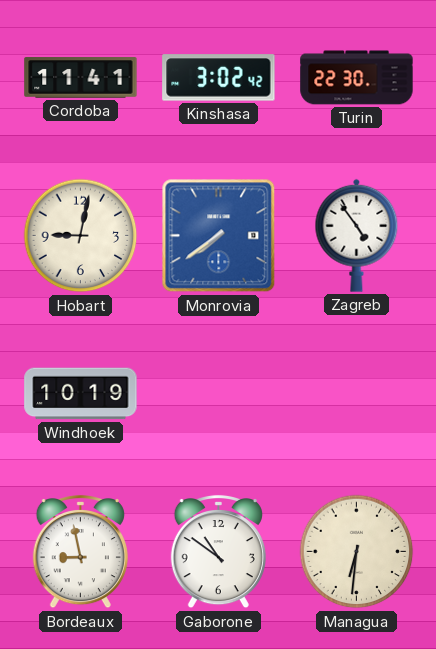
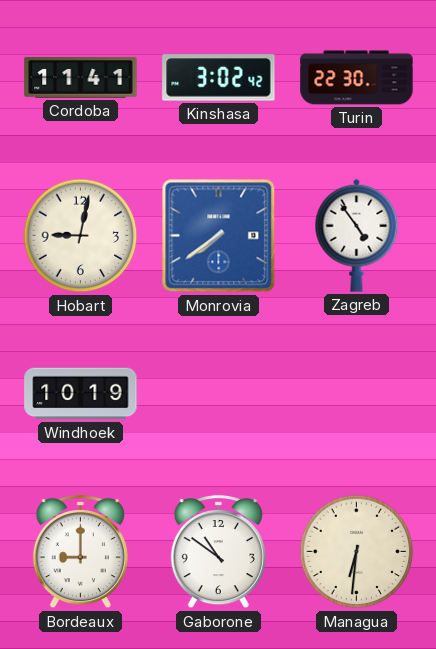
Bordeaux: 8:58 -> 9:00 (80, 552)
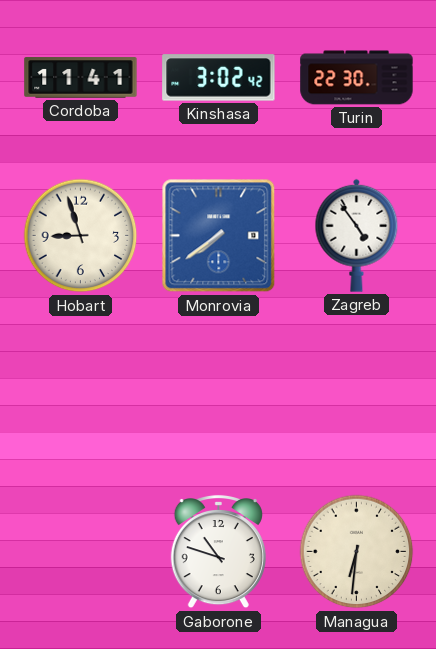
Hobart: 9:02 -> 8:57 (81, 236)
Windhoek: 10:19 -> none (81, 394)
Bordeaux: 9:00 -> none (80, 552)
Gaborone: 10:51 -> 10:48 (218, 552)
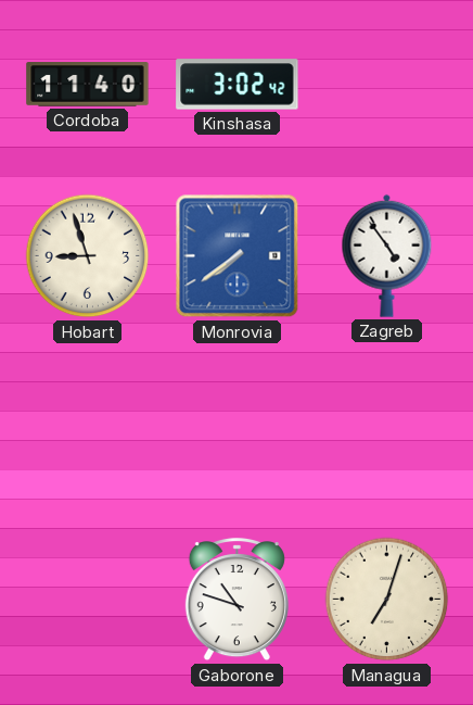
Cordoba: 11:41 -> 11:40 (88, 85)
Turin: 22:30 -> none (357, 78)
Managua: 6:31 -> 7:03 (387, 600)
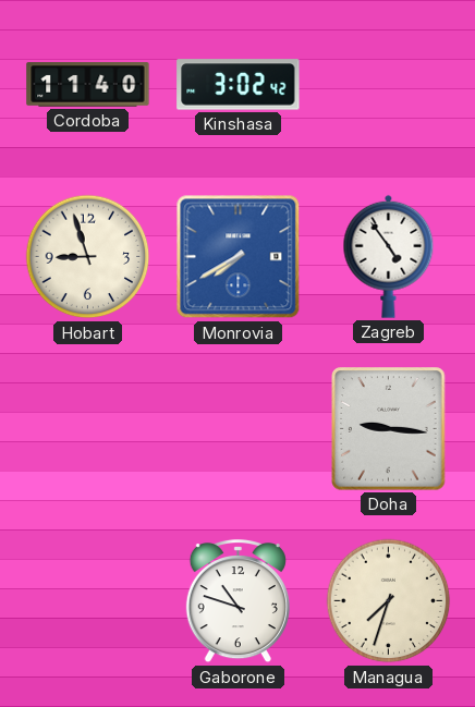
Monrovia: 7:39 -> 7:40 (239, 257)
Doha: none -> 9:16 (389, 429)
Managua: 7:03 -> 7:33 (389, 601)
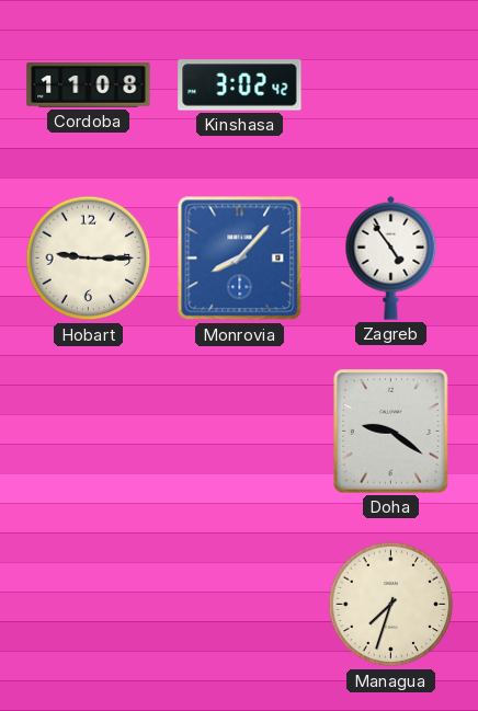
Cordoba: 11:40 -> 11:08 (89, 85)
Hobart: 8:57 -> 9:15 (89, 259)
Monrovia: 7:40 -> 8:07 (240, 259)
Doha: 9:16 -> 9:21 (391, 432)
Gaborone: 10:48 -> none (237, 601)
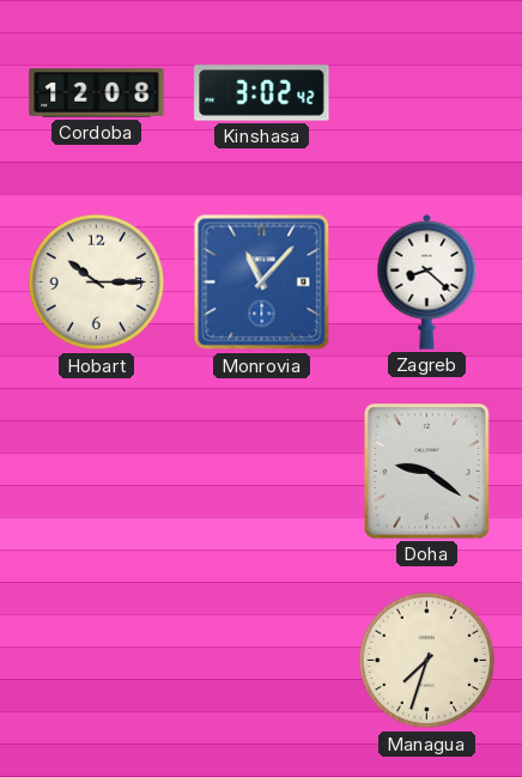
Cordoba: 11:08 -> 12:08 (97, 93)
Hobart: 9:15 -> 10:15 (97, 283)
Monrovia: 8:07 -> 11:07 (262, 283)
Zagreb: 4:54 -> 8:22 (427, 281)
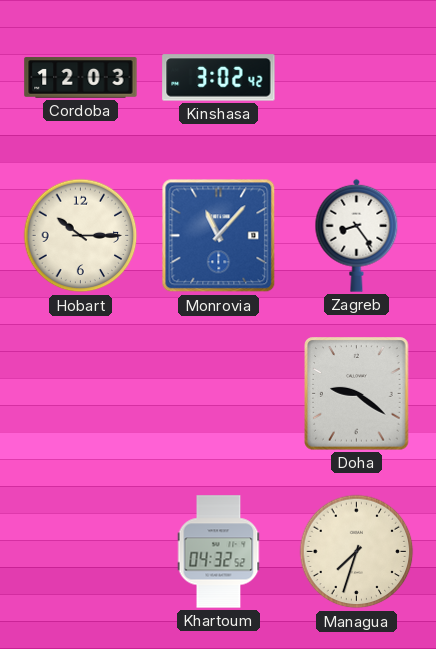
Cordoba: 12:08 -> 12:03 (81, 78)
Zagreb: 8:22 -> 8:24 (357, 235)
Khartoum: none -> 04:32 (219, 552)
